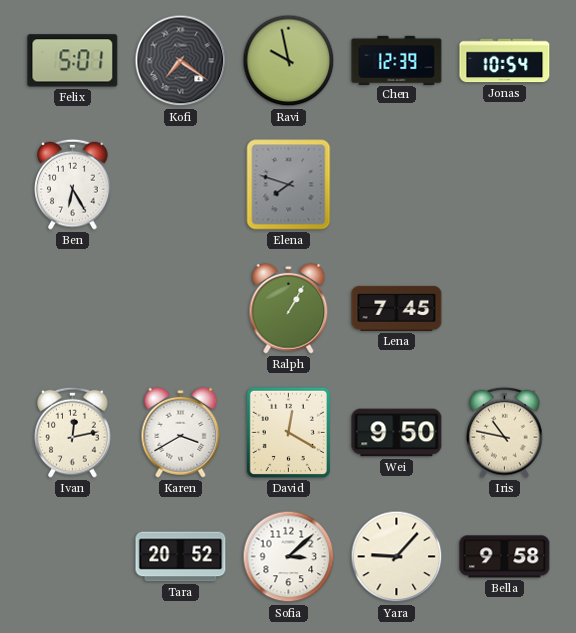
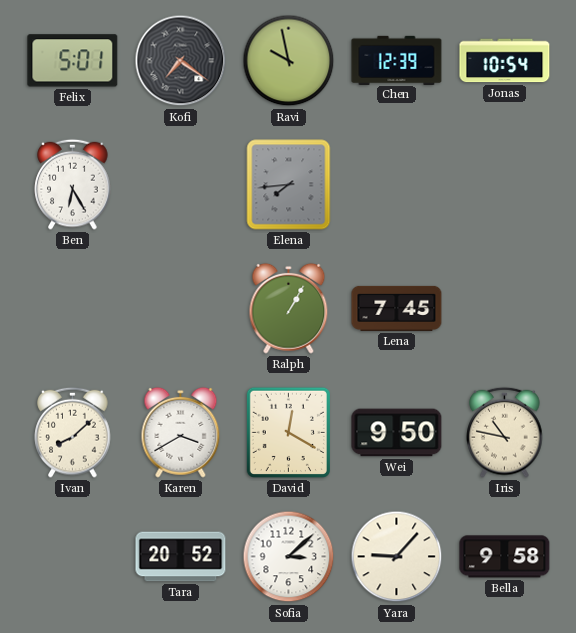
Elena: 7:48 -> 7:44 (289, 185)
Ivan: 12:13 -> 8:08 (73, 432)
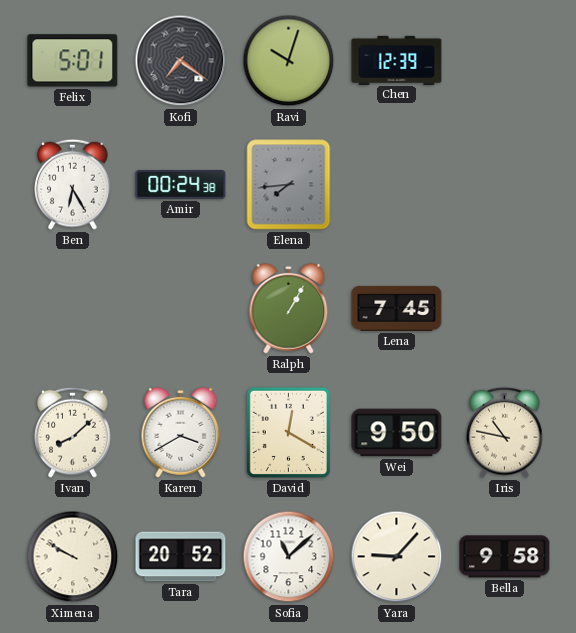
Ravi: 9:58 -> 10:03 (289, 61)
Jonas: 10:54 -> none (505, 61)
Amir: none -> 00:24 (181, 185)
Ximena: none -> 9:50 (73, 557)
Sofia: 3:08 -> 11:08 (289, 557)
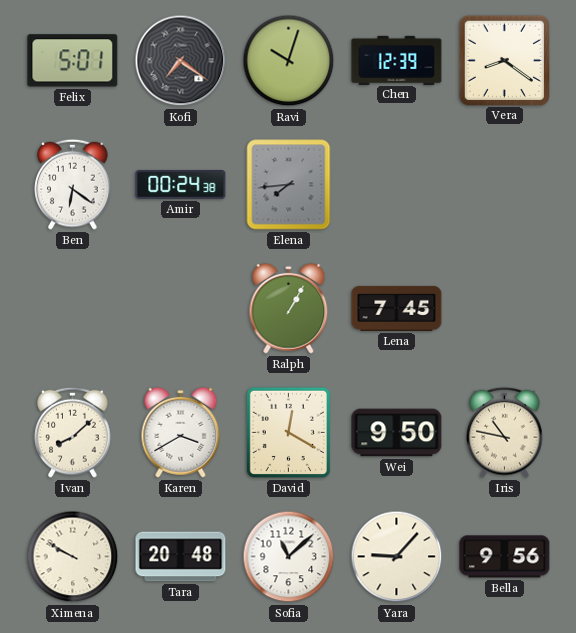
Vera: none -> 8:21 (504, 60)
Ben: 6:25 -> 6:21 (73, 184)
Tara: 20:52 -> 20:48 (181, 557)
Bella: 9:58 -> 9:56 (505, 557)
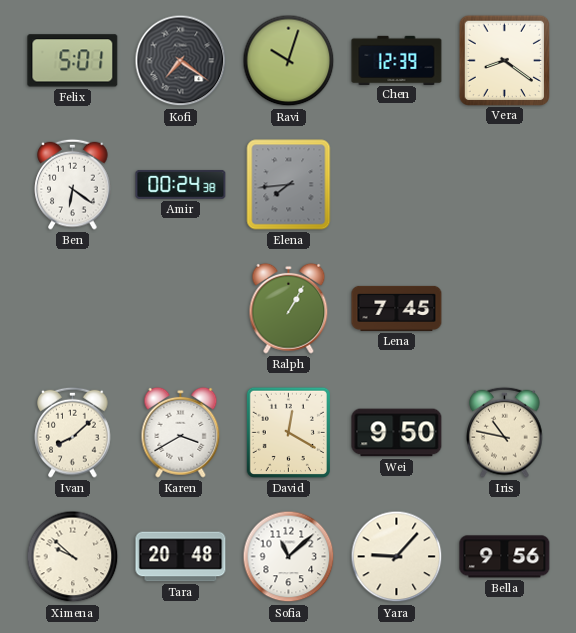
Ximena: 9:50 -> 9:52 (73, 557)
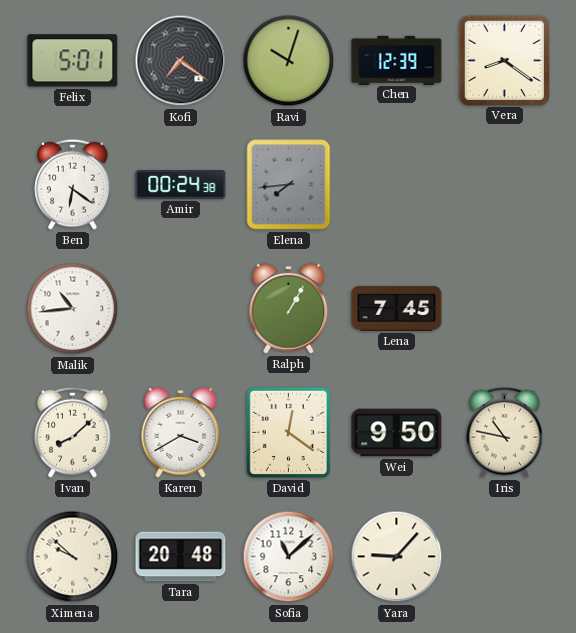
Malik: none -> 10:44 (73, 309)
David: 12:20 -> 12:21 (288, 432)
Bella: 9:56 -> none (505, 557)
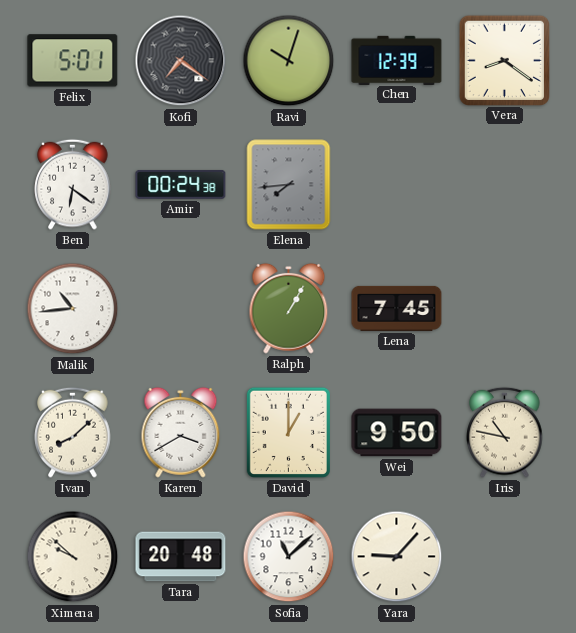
David: 12:21 -> 1:00 (288, 432)
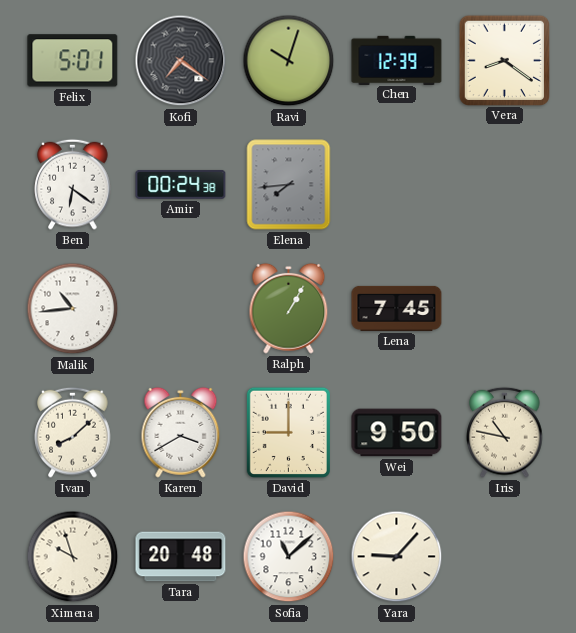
David: 1:00 -> 9:00 (288, 432)
Ximena: 9:52 -> 9:57 (73, 557)
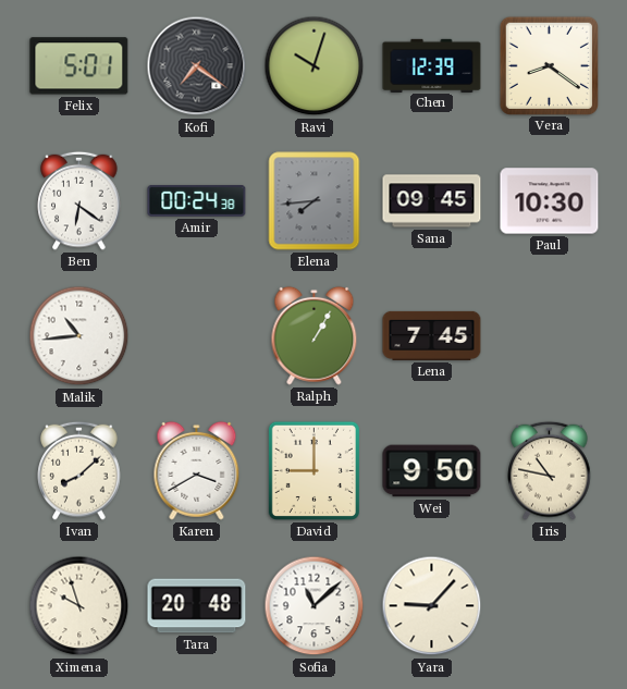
Sana: none -> 09:45 (432, 201)
Paul: none -> 10:30 (550, 201)
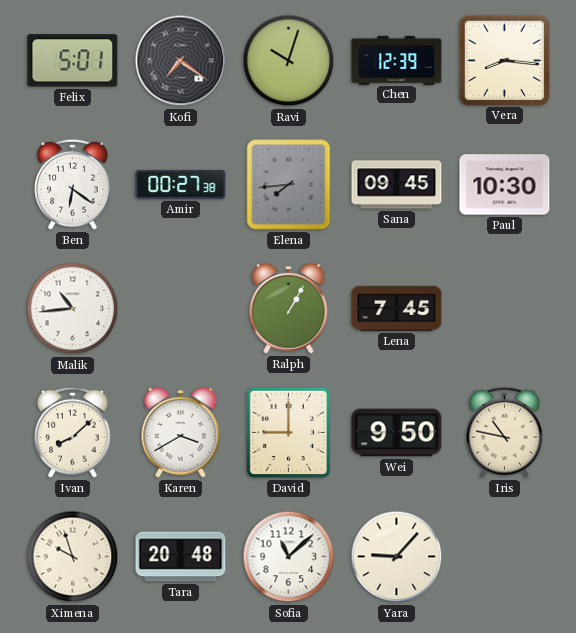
Vera: 8:21 -> 8:16 (504, 60)
Amir: 00:24 -> 00:27 (181, 185)
